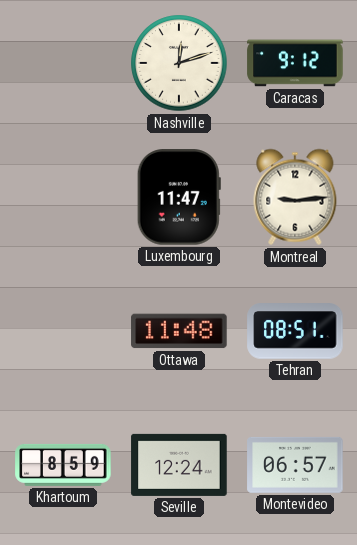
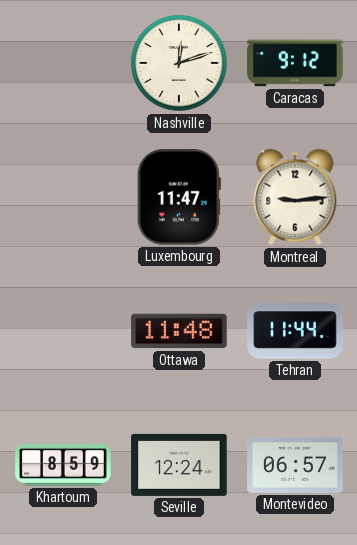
Tehran: 08:51 -> 11:44 (295, 331)
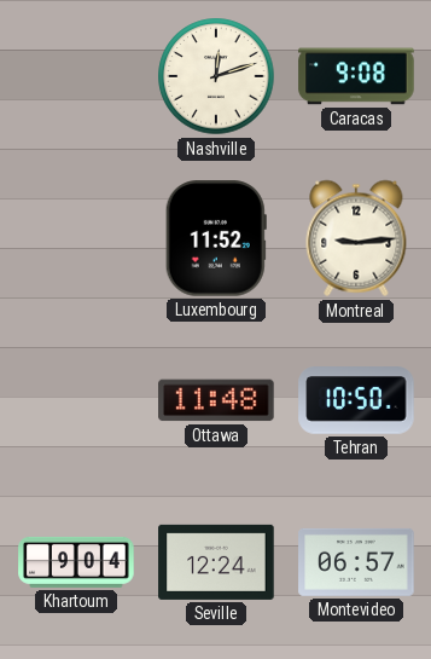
Caracas: 9:12 -> 9:08 (356, 76)
Luxembourg: 11:47 -> 11:52 (216, 238)
Tehran: 11:44 -> 10:50 (356, 400)
Khartoum: 8:59 -> 9:04 (76, 562)
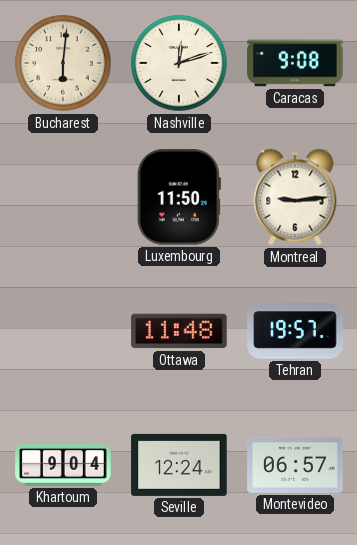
Bucharest: none -> 6:01 (63, 63)
Luxembourg: 11:52 -> 11:50 (179, 197)
Tehran: 10:50 -> 19:57 (295, 331)
